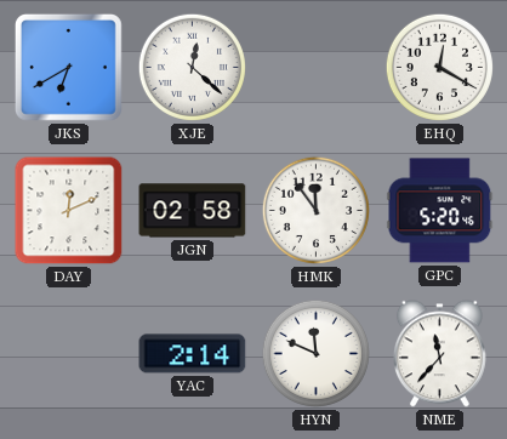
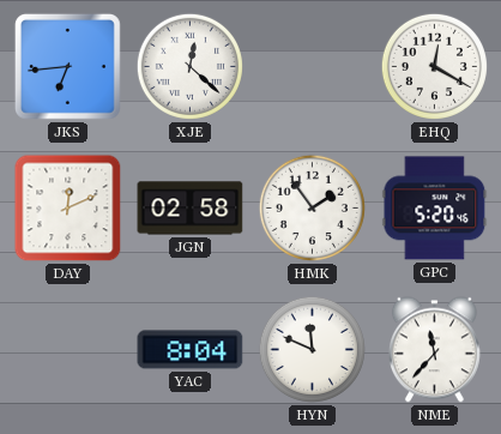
JKS: 6:40 -> 6:44 (68, 67)
HMK: 11:54 -> 1:54 (312, 207)
YAC: 2:14 -> 8:04 (191, 350)
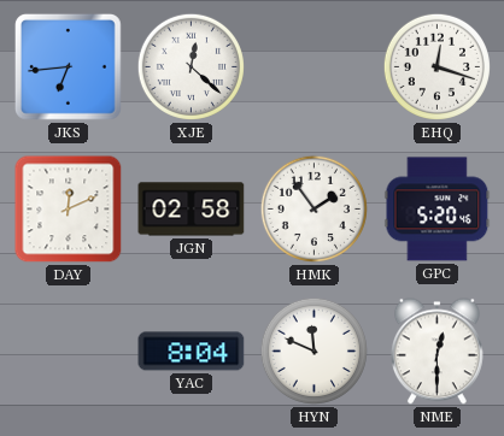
EHQ: 12:20 -> 12:18 (436, 66)
NME: 11:37 -> 12:30 (436, 352)
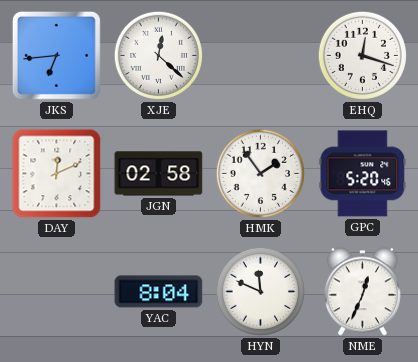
NME: 12:30 -> 12:34 (362, 292)
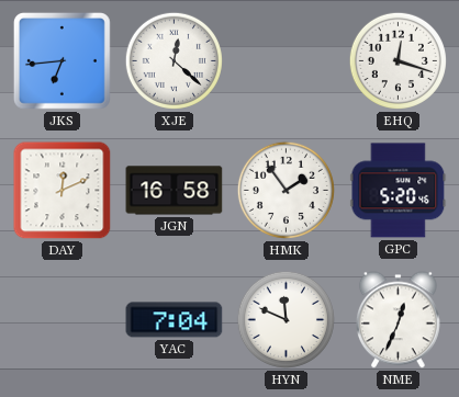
JGN: 02:58 -> 16:58 (175, 191)
YAC: 8:04 -> 7:04 (175, 320)
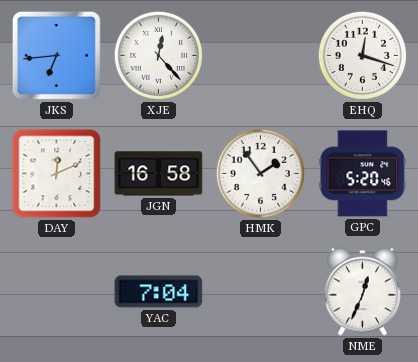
XJE: 12:22 -> 12:23 (158, 55)
HYN: 11:49 -> none (286, 319)
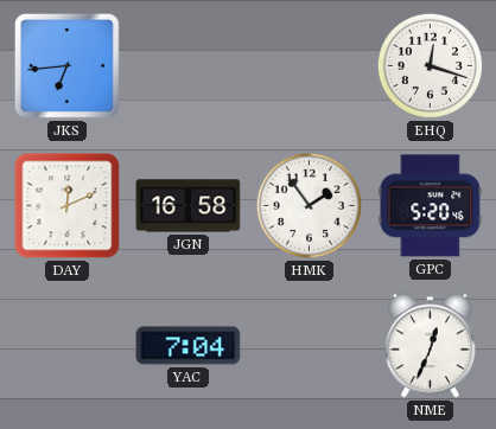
XJE: 12:23 -> none (158, 55)
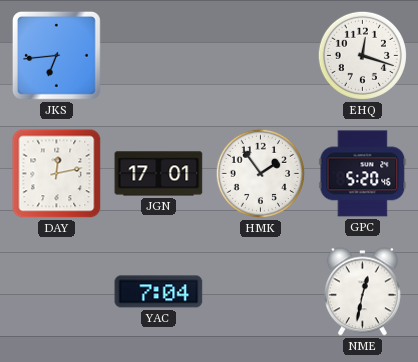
DAY: 12:11 -> 12:13 (57, 174)
JGN: 16:58 -> 17:01 (159, 174)
NME: 12:34 -> 12:32 (362, 292)
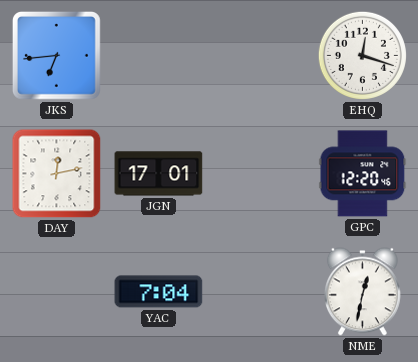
HMK: 1:54 -> none (260, 173)
GPC: 5:20 -> 12:20 (363, 174)
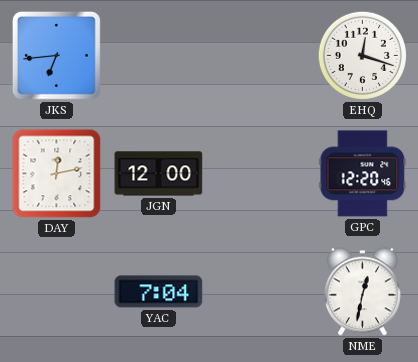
JGN: 17:01 -> 12:00 (159, 174)
